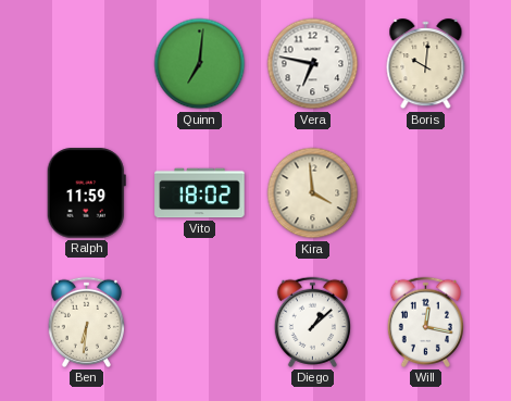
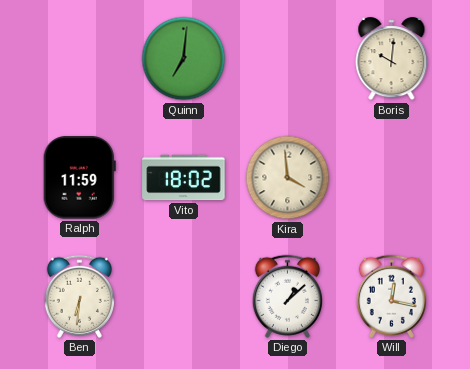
Vera: 6:47 -> none (313, 64)
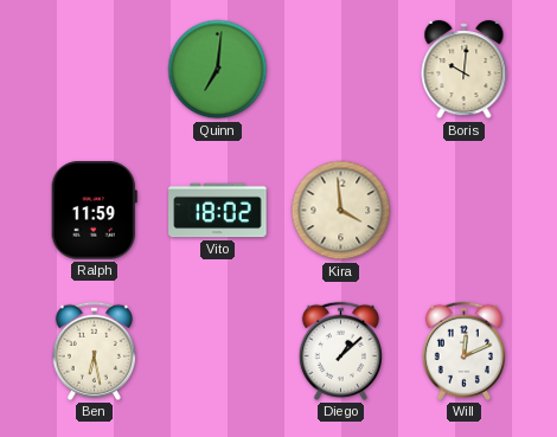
Ben: 6:31 -> 6:28 (94, 351)
Will: 12:17 -> 12:11 (463, 351)
